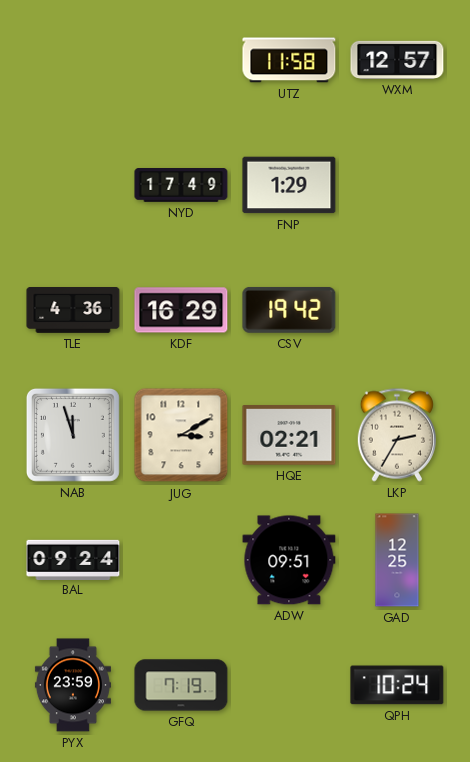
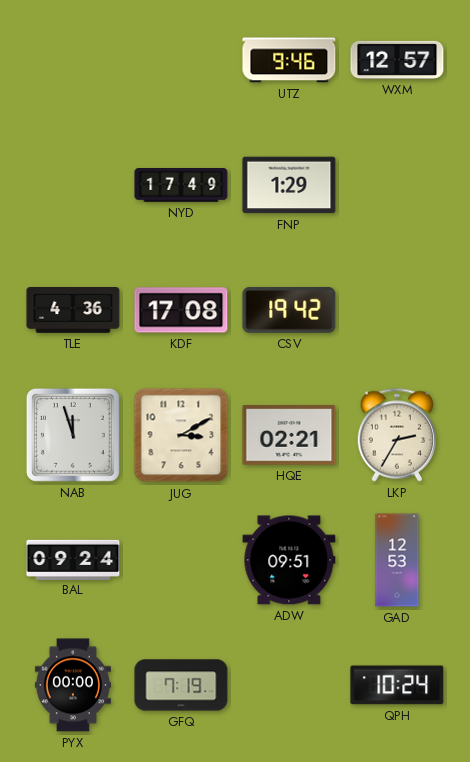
UTZ: 11:58 -> 9:46 (289, 60)
KDF: 16:29 -> 17:08 (181, 310)
GAD: 12:25 -> 12:53 (397, 560)
PYX: 23:59 -> 00:00 (73, 685)
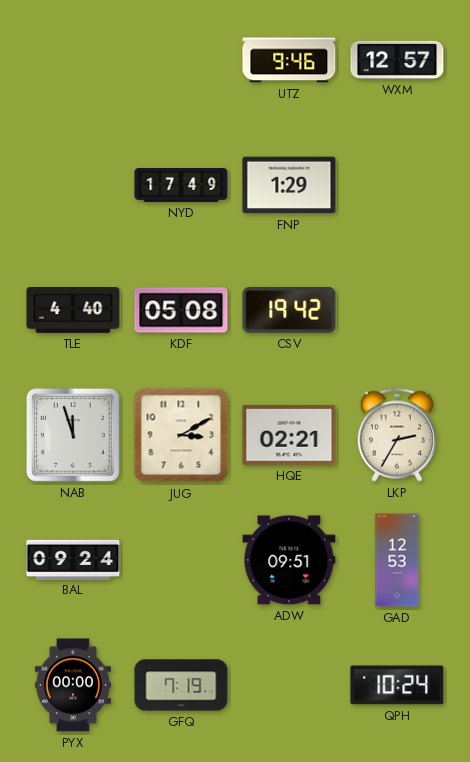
TLE: 4:36 -> 4:40 (73, 311)
KDF: 17:08 -> 05:08 (181, 310)
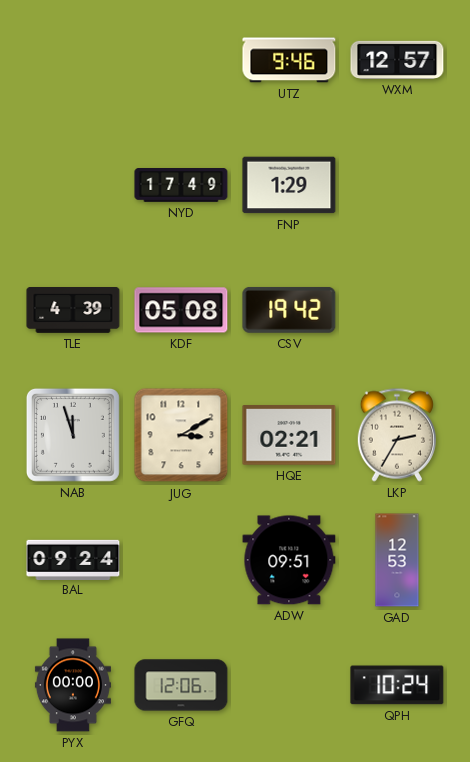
TLE: 4:40 -> 4:39 (73, 311)
GFQ: 7:19 -> 12:06 (181, 685)
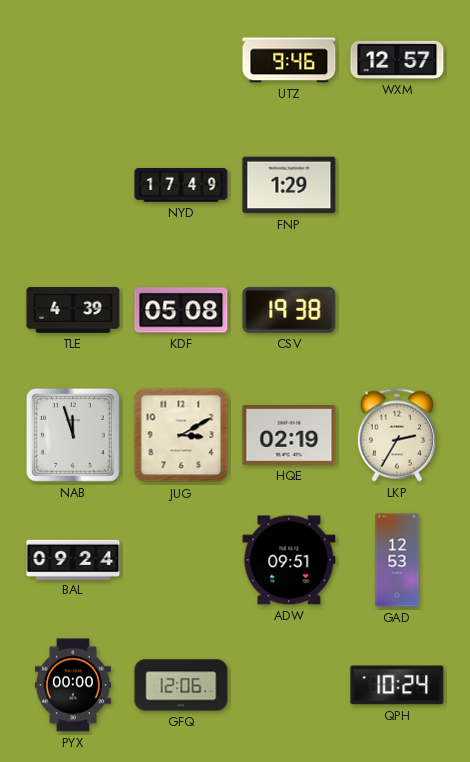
CSV: 19:42 -> 19:38 (289, 310)
HQE: 02:21 -> 02:19 (289, 435)
